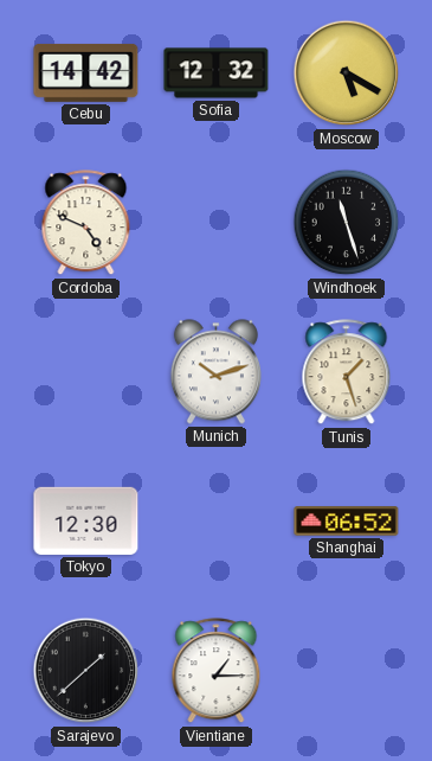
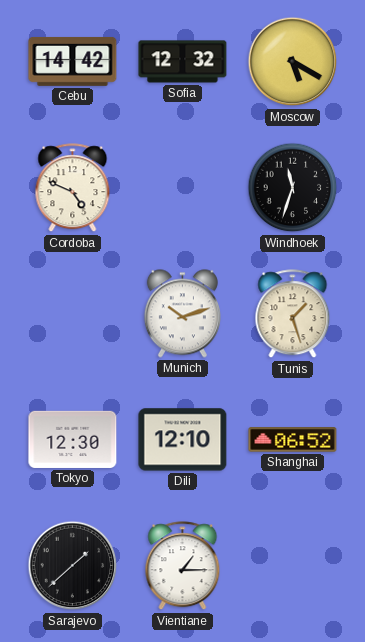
Windhoek: 11:27 -> 11:33 (293, 188)
Dili: none -> 12:10 (183, 440)
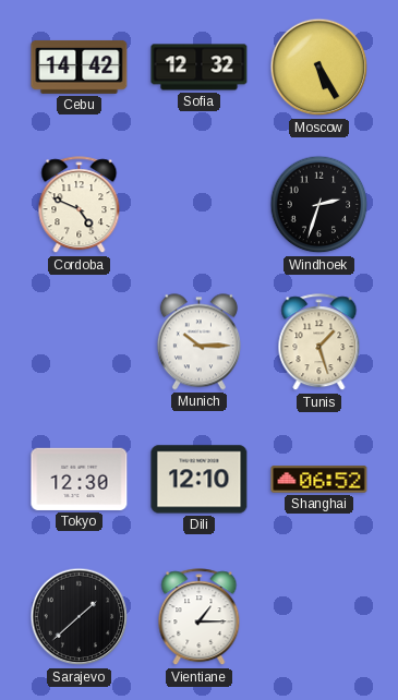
Moscow: 5:20 -> 5:25 (319, 68)
Windhoek: 11:33 -> 2:33 (319, 205)
Munich: 10:12 -> 10:15 (198, 342)
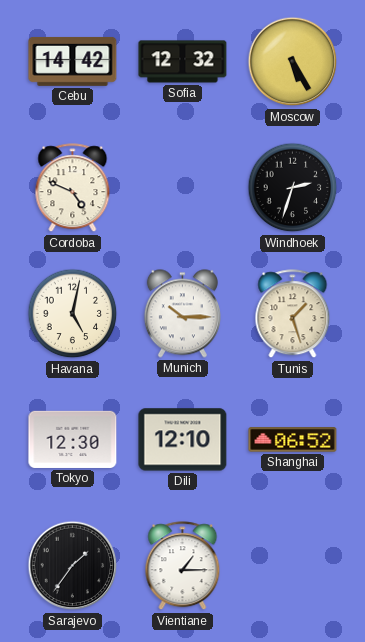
Havana: none -> 5:02 (73, 314)
Sarajevo: 1:38 -> 1:36 (73, 566)
